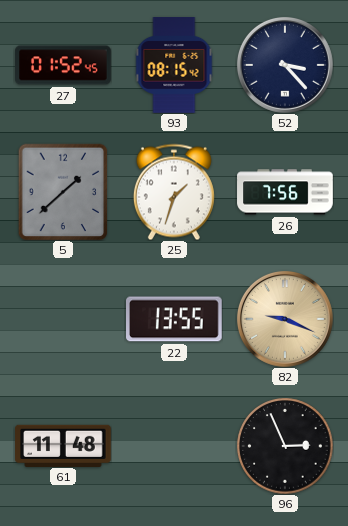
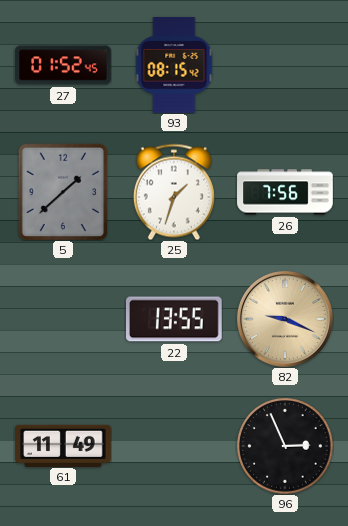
52: 3:23 -> none (285, 65)
61: 11:48 -> 11:49 (63, 445)
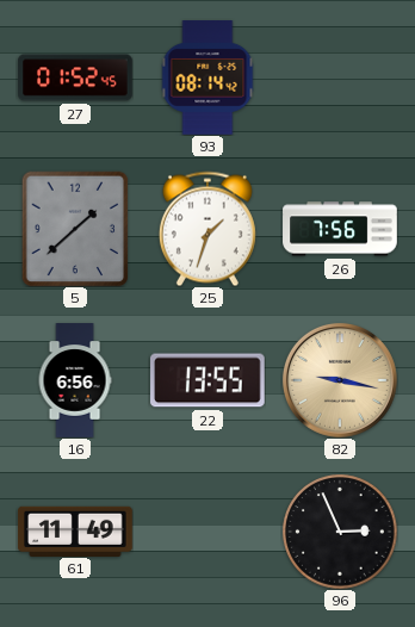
93: 08:15 -> 08:14 (207, 77)
16: none -> 6:56 (75, 380)
82: 9:19 -> 9:17 (340, 380)
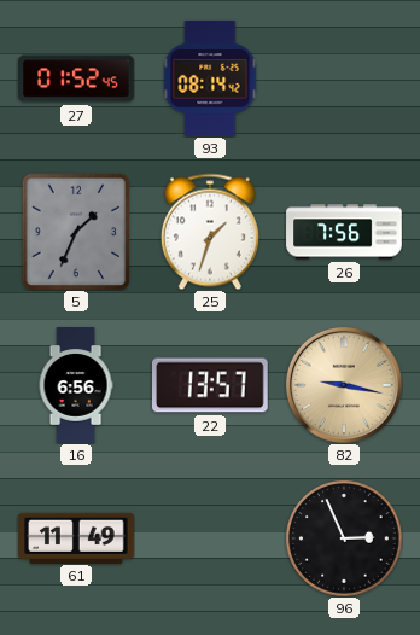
5: 1:38 -> 1:34 (76, 232)
22: 13:55 -> 13:57 (211, 385)
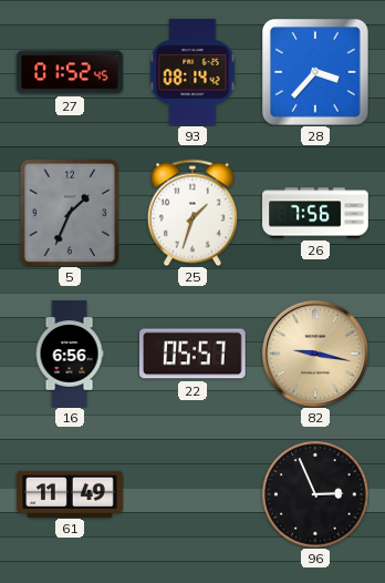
28: none -> 3:37 (316, 73)
22: 13:57 -> 05:57 (194, 354)
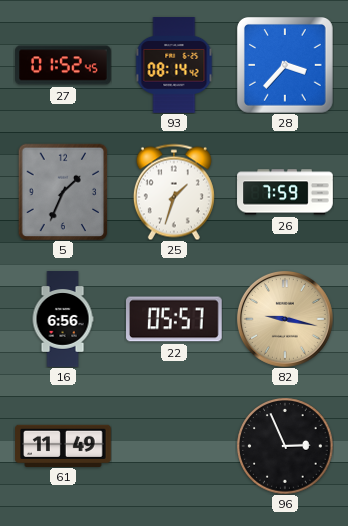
26: 7:56 -> 7:59 (285, 192)
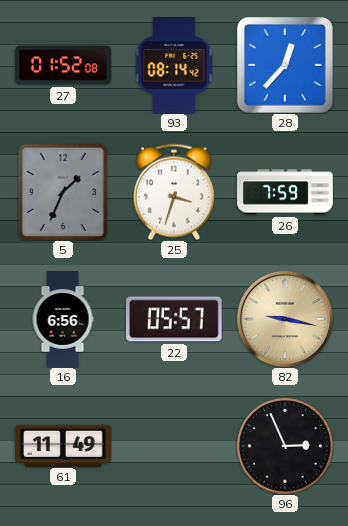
27: 01:52:45 -> 01:52:08 (63, 65)
28: 3:37 -> 12:37 (286, 66)
25: 1:33 -> 3:33 (174, 192)
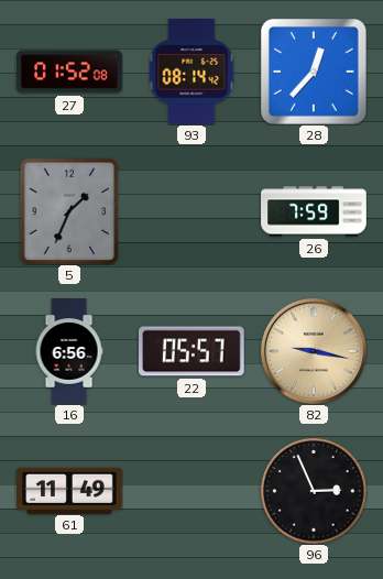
25: 3:33 -> none (174, 192)
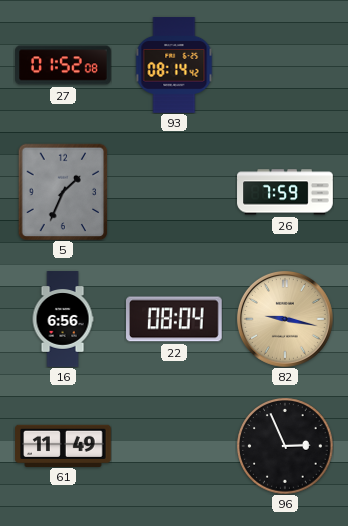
28: 12:37 -> none (315, 73)
22: 05:57 -> 08:04 (175, 319)
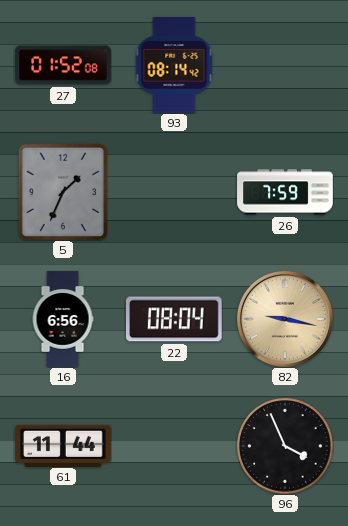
61: 11:49 -> 11:44 (63, 445)
96: 2:56 -> 3:56 (285, 446)
